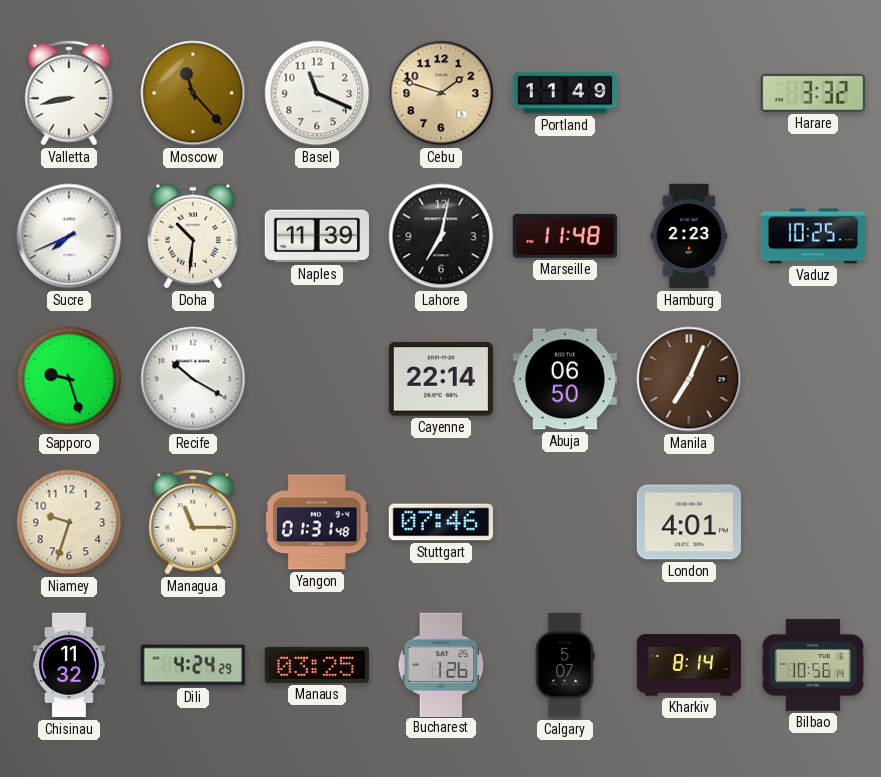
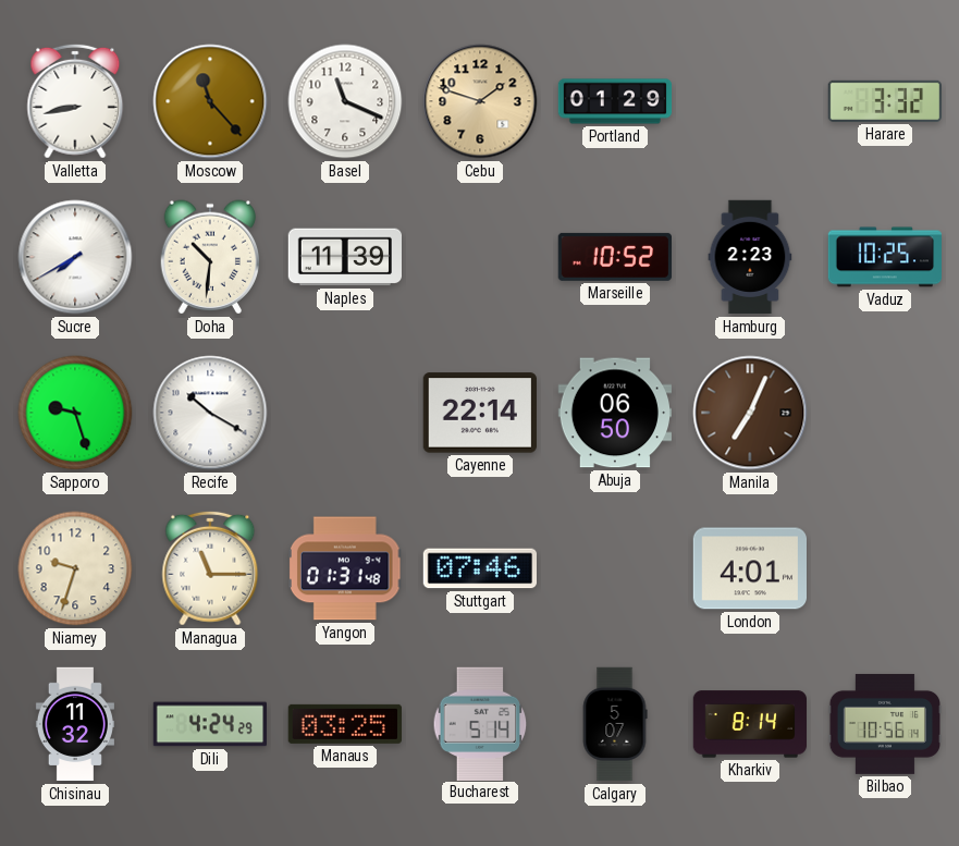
Portland: 11:49 -> 01:29 (615, 101)
Sucre: 7:41 -> 7:40 (75, 257)
Lahore: 7:02 -> none (441, 236)
Marseille: 11:48 -> 10:52 (615, 257)
Bucharest: 1:26 -> 5:14 (480, 723)
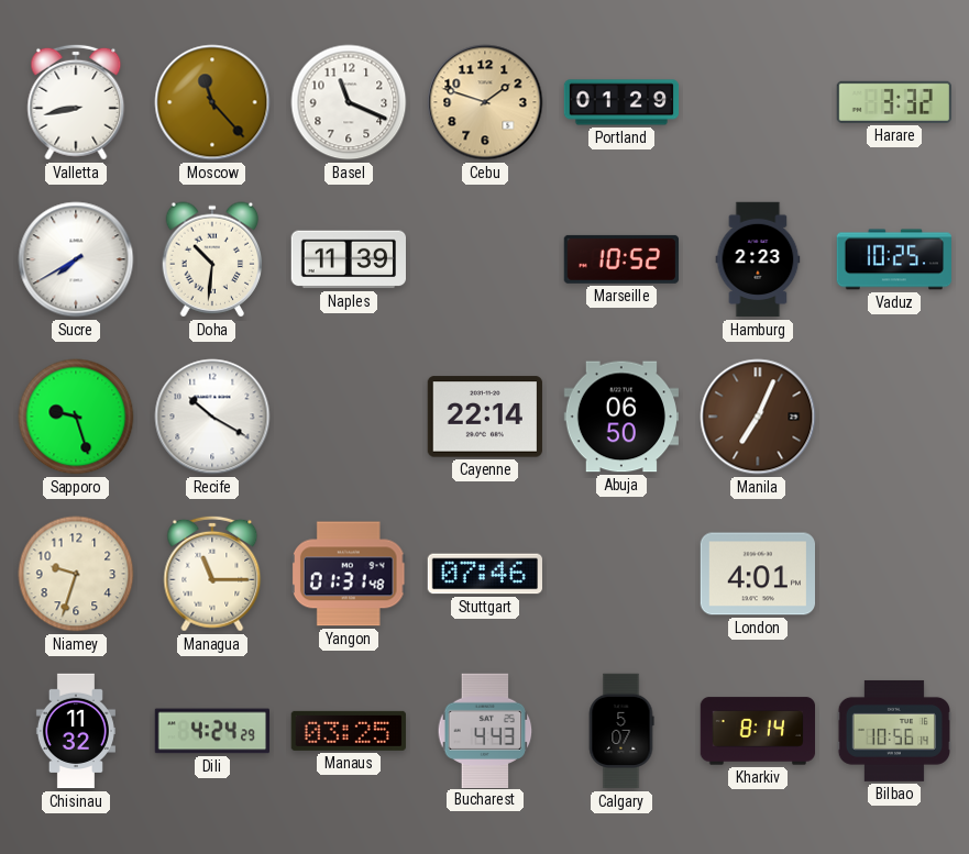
Bucharest: 5:14 -> 4:43 (485, 730)
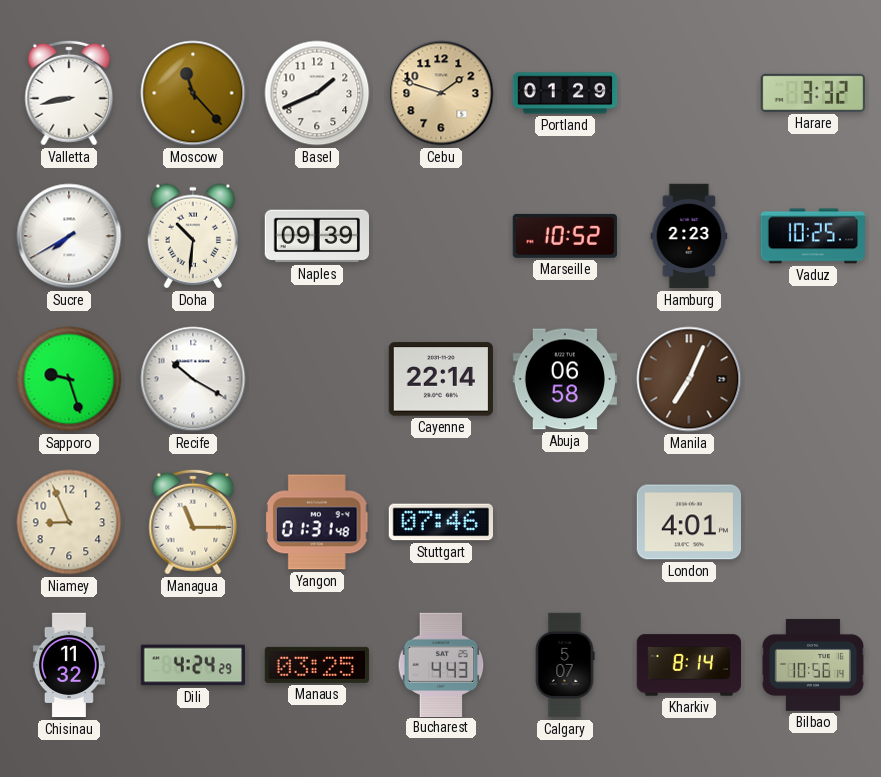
Basel: 11:19 -> 1:41 (317, 93)
Naples: 11:39 -> 09:39 (316, 236)
Abuja: 06:50 -> 06:58 (564, 379)
Niamey: 9:33 -> 8:56 (69, 522)
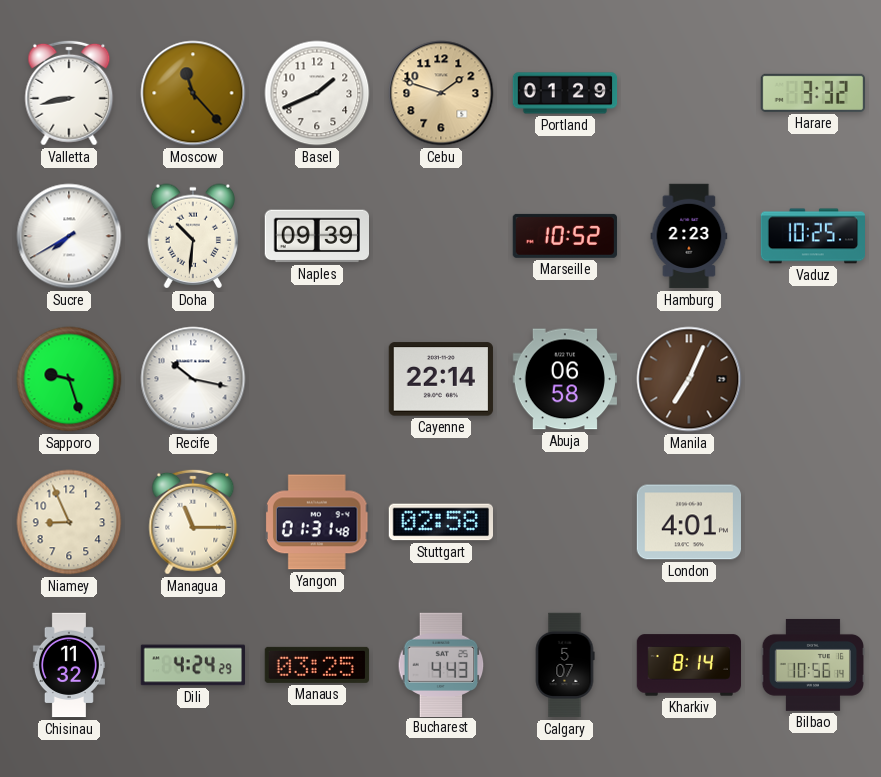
Recife: 10:20 -> 10:17 (193, 379)
Stuttgart: 07:46 -> 02:58 (440, 522)
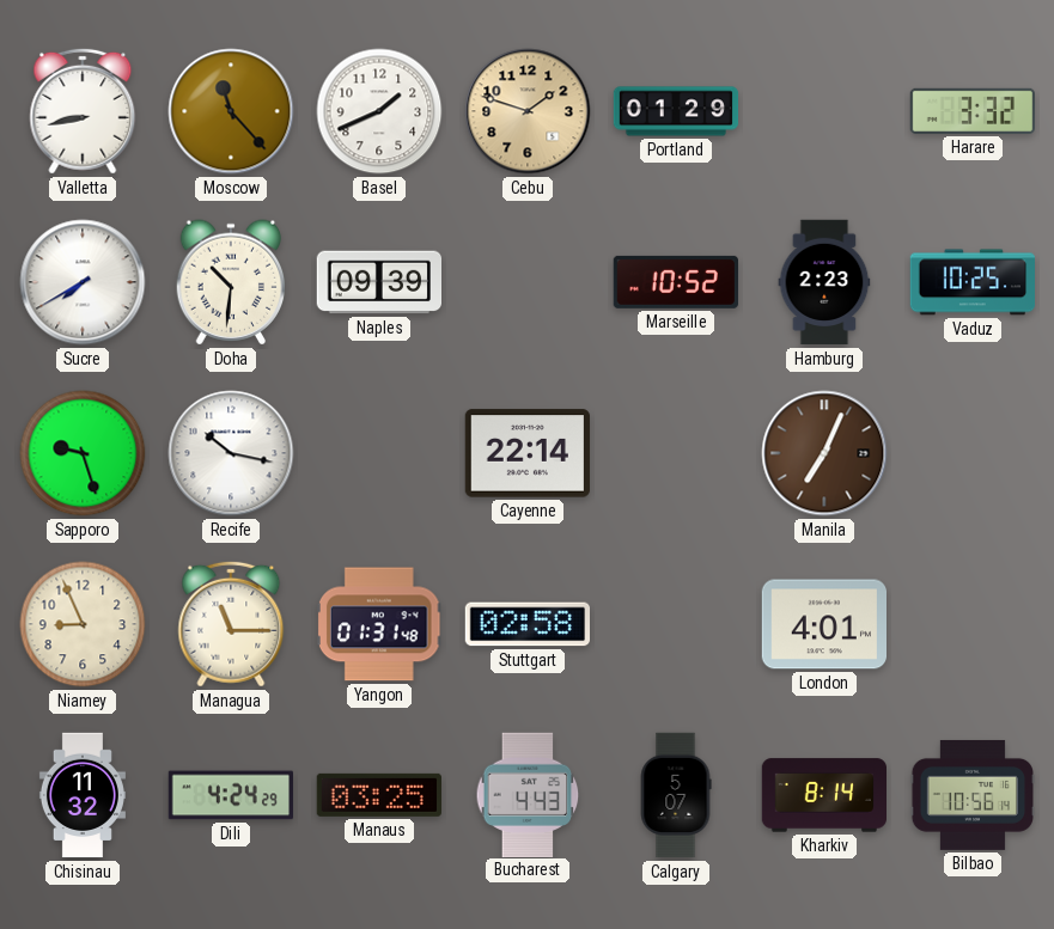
Abuja: 06:58 -> none (564, 379)
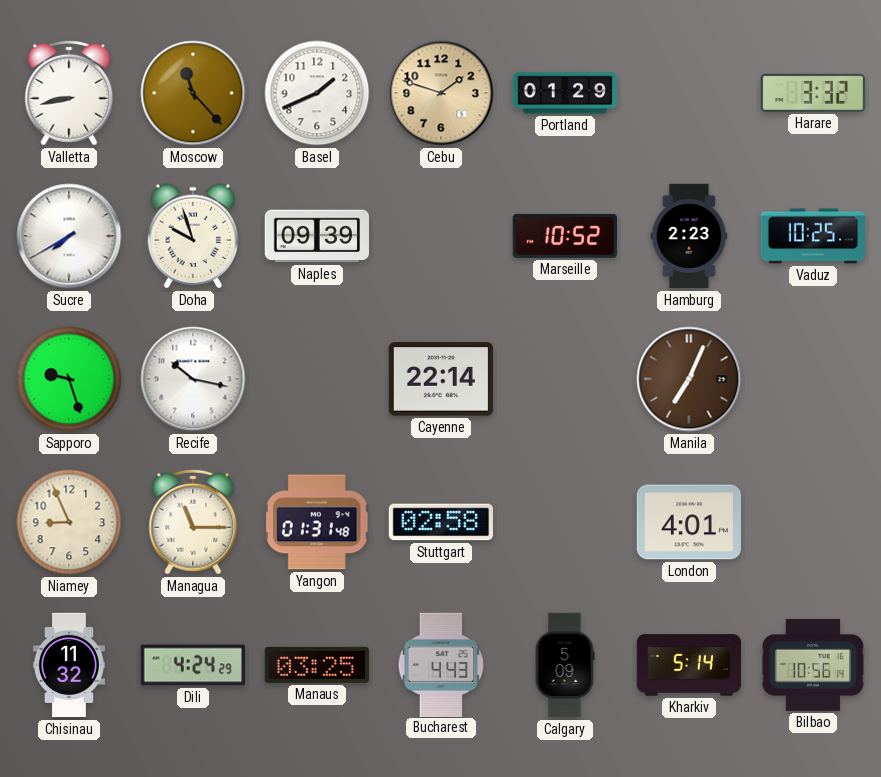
Doha: 10:31 -> 9:57 (193, 236)
Calgary: 5:07 -> 5:09 (565, 665)
Kharkiv: 8:14 -> 5:14 (688, 665)
